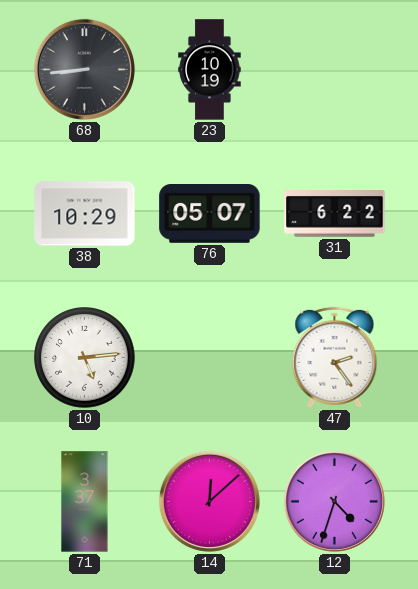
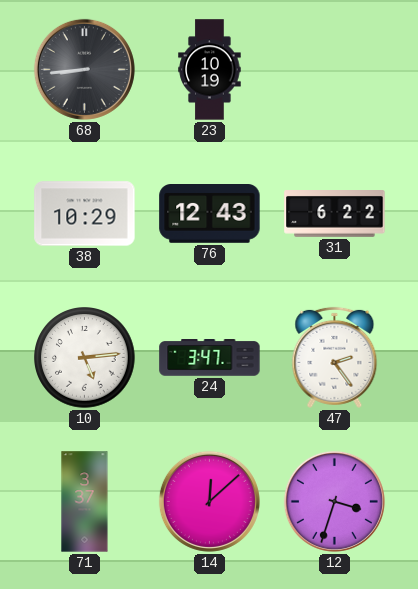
76: 05:07 -> 12:43 (210, 214)
24: none -> 3:47 (210, 358)
12: 4:33 -> 3:33 (334, 501)
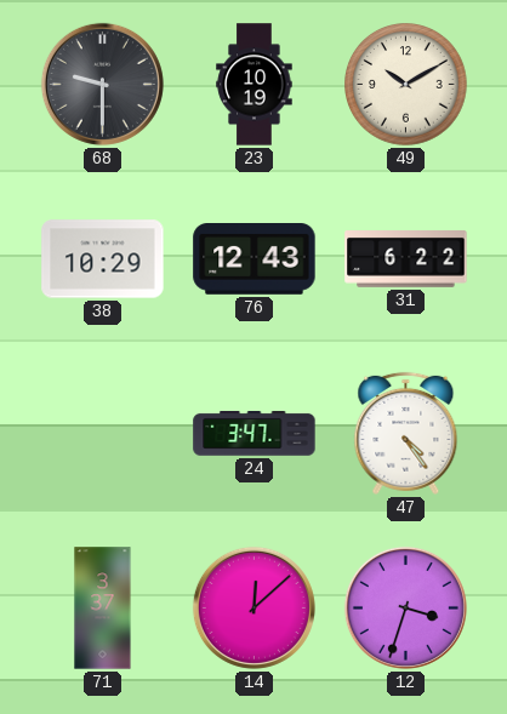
68: 8:44 -> 9:30 (102, 84)
49: none -> 10:10 (406, 85)
10: 5:14 -> none (85, 358)
47: 2:24 -> 4:24 (406, 433)
